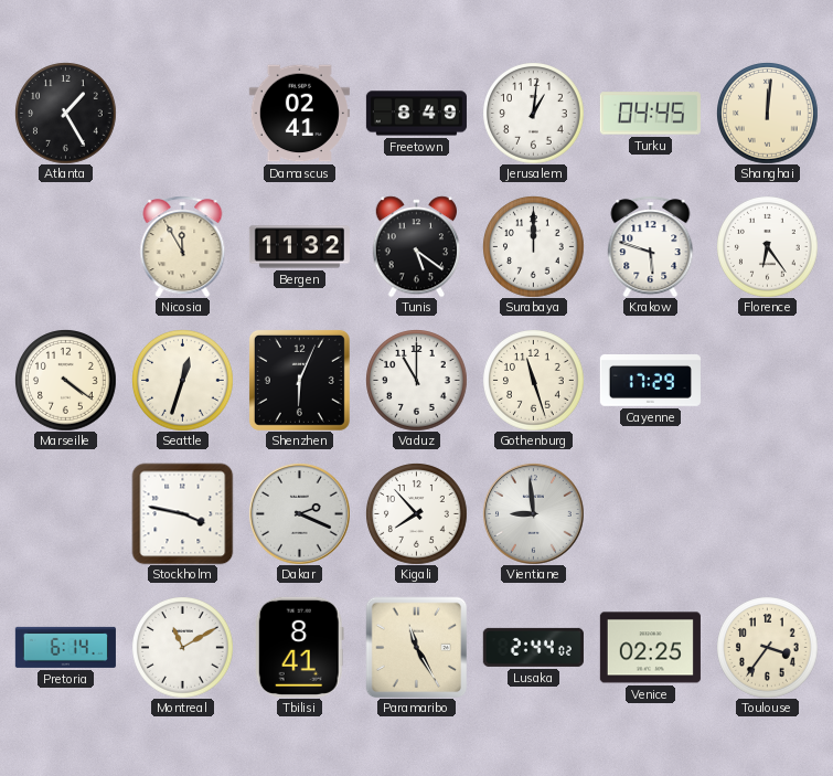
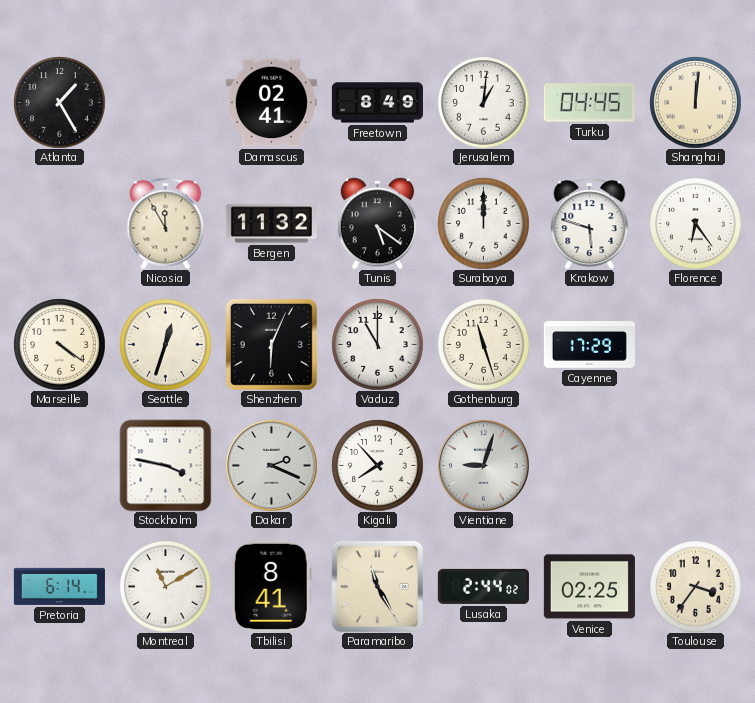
Vientiane: 8:59 -> 9:03 (483, 465)
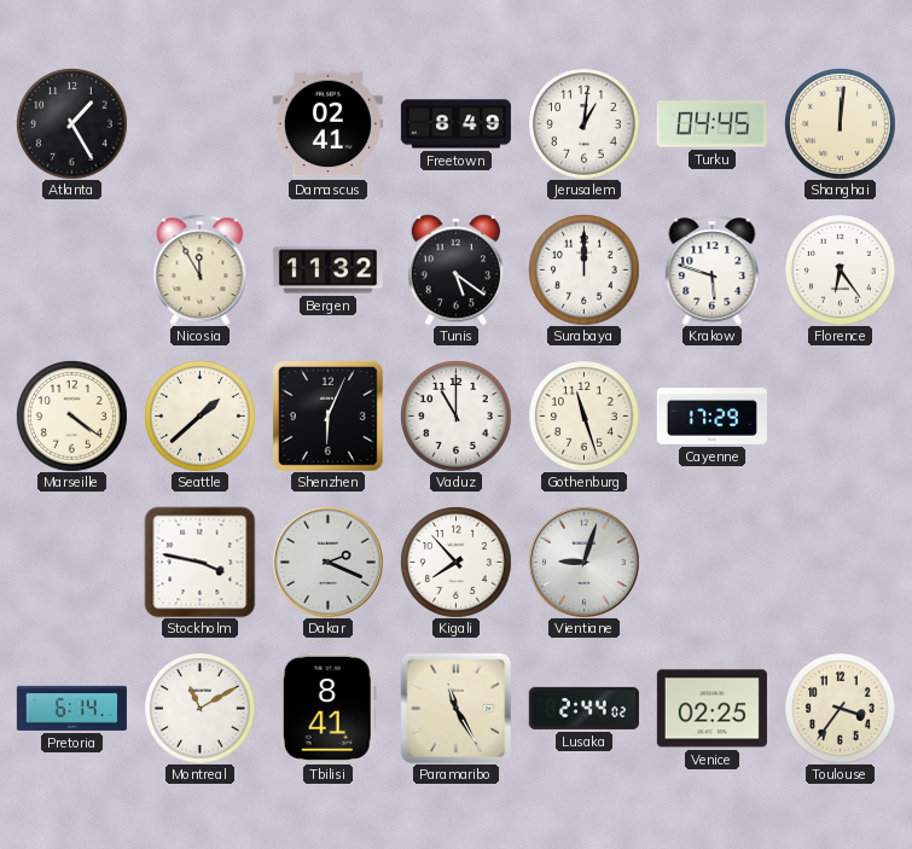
Seattle: 12:33 -> 1:38 (201, 417)
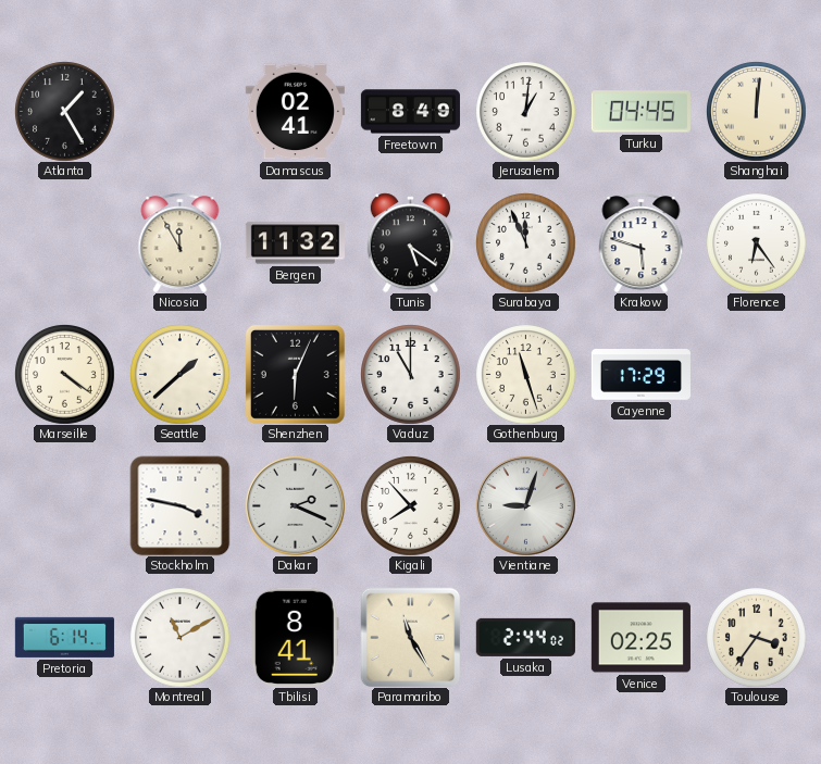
Surabaya: 12:00 -> 11:56 (526, 243)
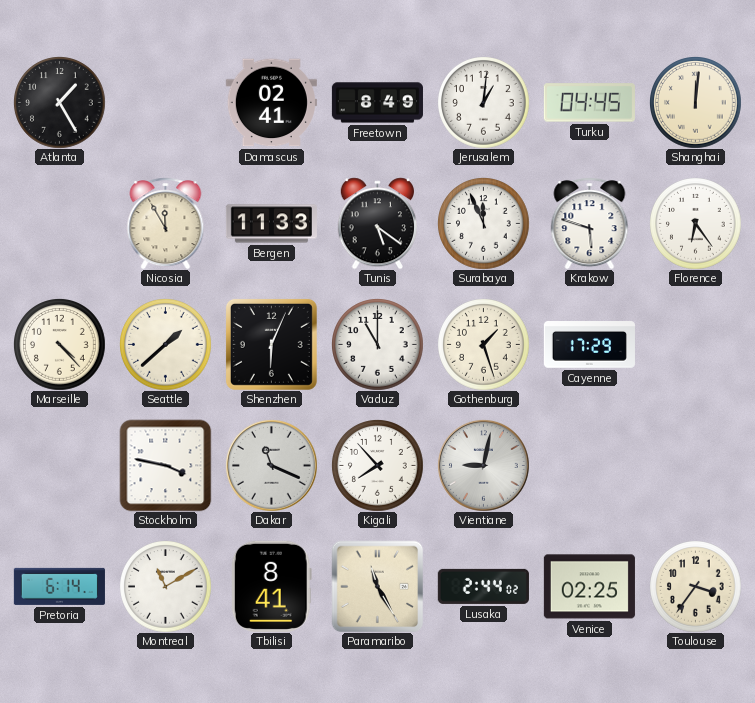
Bergen: 11:32 -> 11:33 (271, 224)
Marseille: 4:21 -> 4:23 (60, 345)
Gothenburg: 11:27 -> 1:27 (484, 345)
Dakar: 2:19 -> 11:19 (271, 465)
Vientiane: 9:03 -> 9:02 (483, 465)
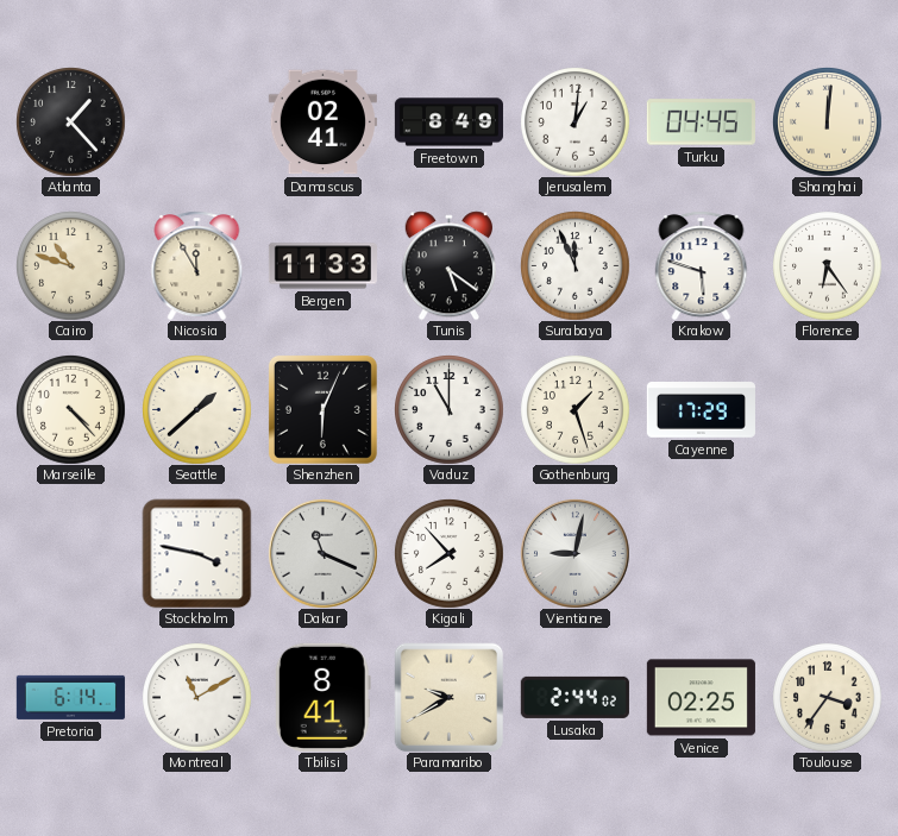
Atlanta: 1:25 -> 1:23 (71, 122)
Cairo: none -> 10:48 (71, 266)
Paramaribo: 11:25 -> 9:40 (448, 697)
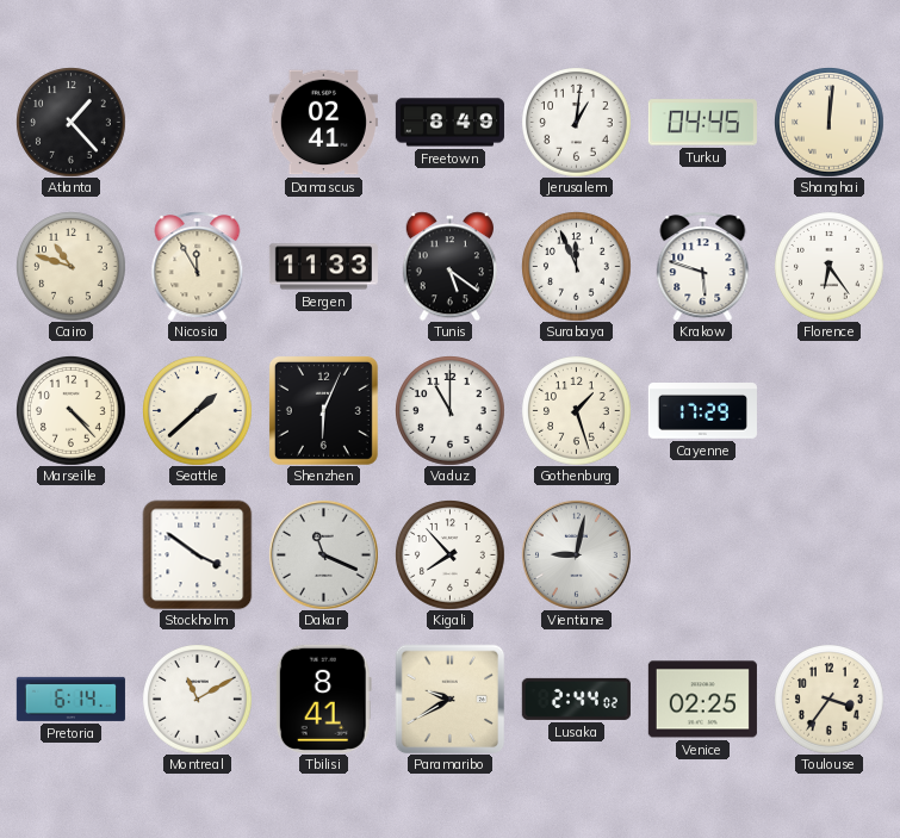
Stockholm: 3:47 -> 3:51 (197, 554)
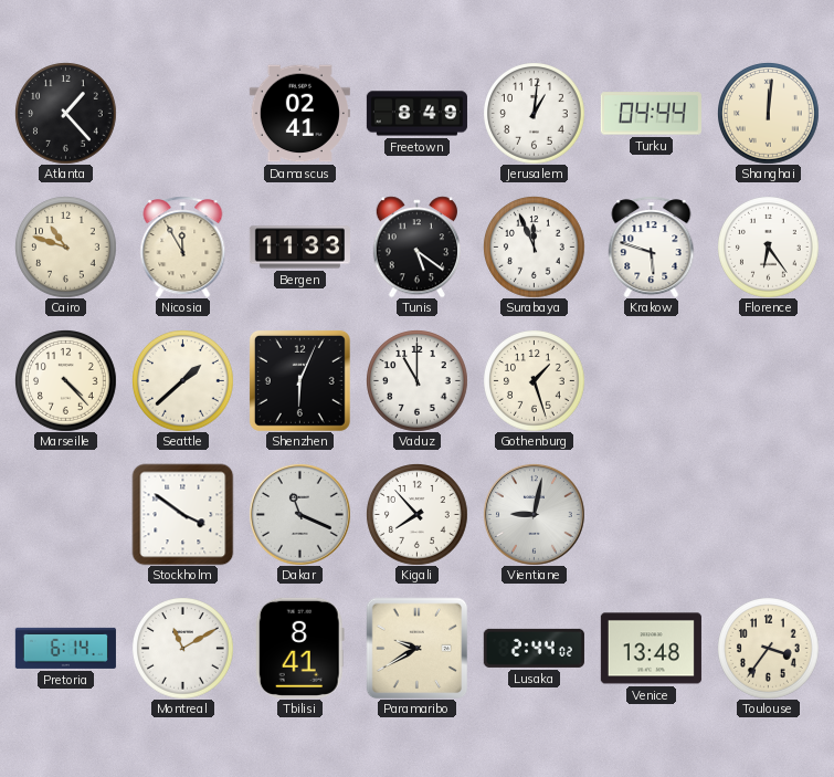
Turku: 04:45 -> 04:44 (651, 114)
Cayenne: 17:29 -> none (702, 411)
Venice: 02:25 -> 13:48 (651, 649)
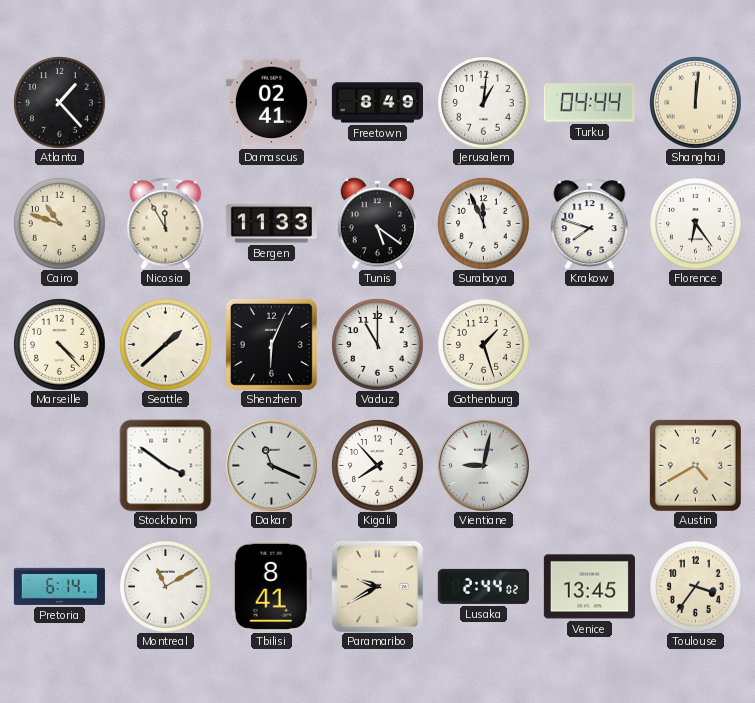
Krakow: 5:48 -> 7:48 (590, 223)
Austin: none -> 4:40 (695, 465)
Venice: 13:48 -> 13:45 (589, 587)
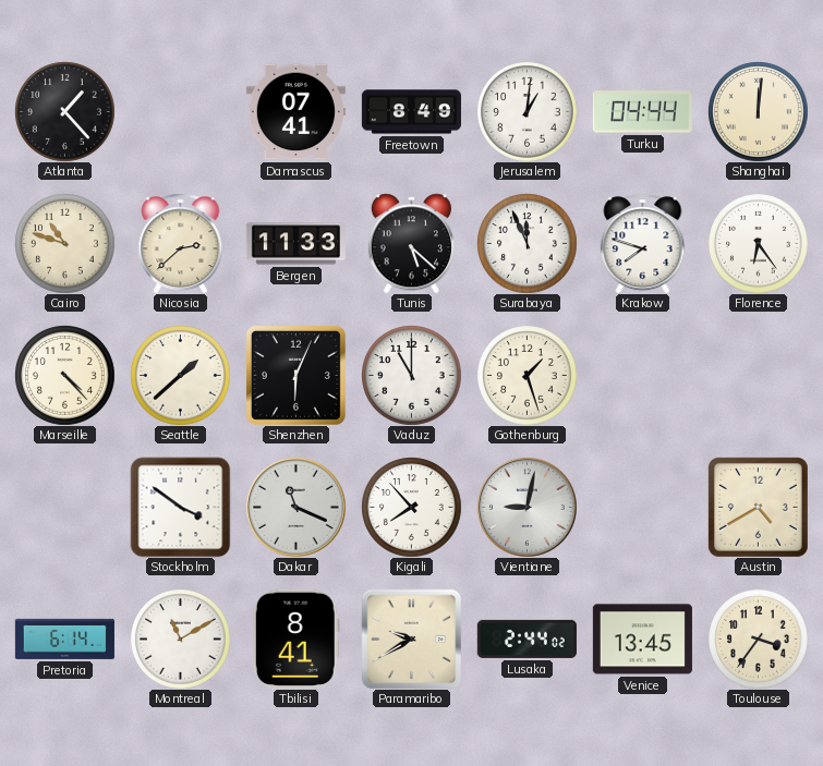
Damascus: 02:41 -> 07:41 (295, 112)
Nicosia: 11:55 -> 2:38 (181, 243)
Tunis: 5:21 -> 5:22 (411, 243)
